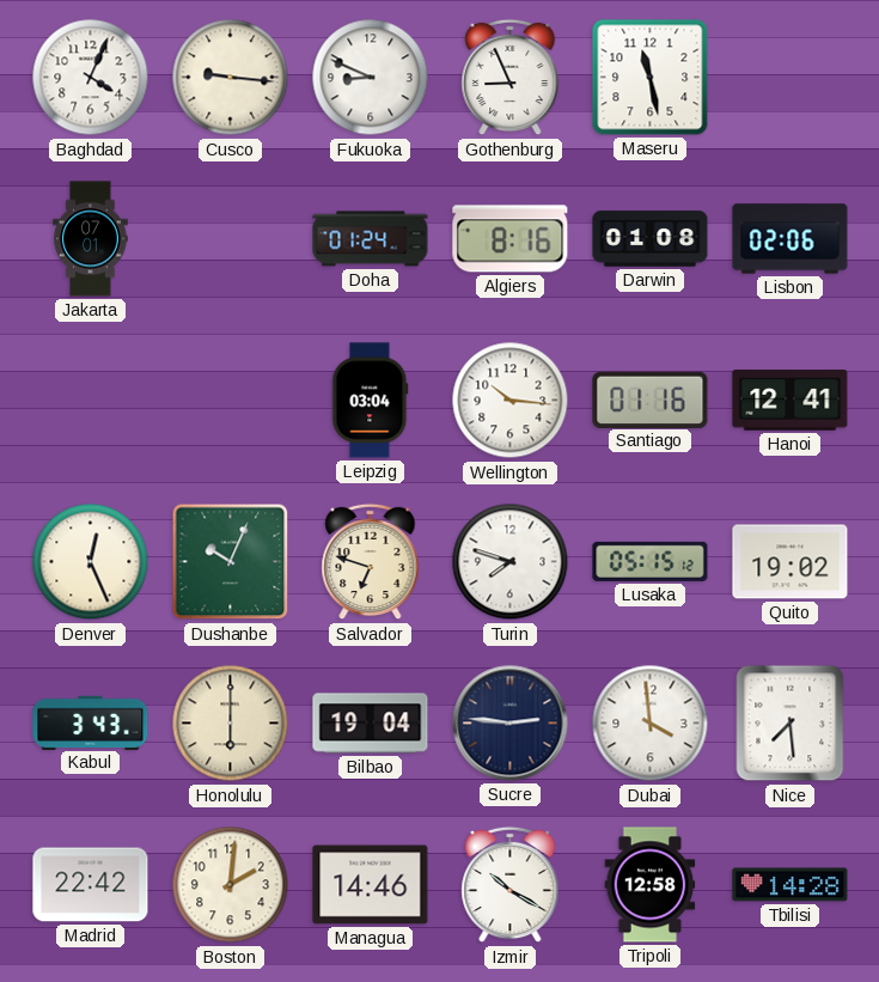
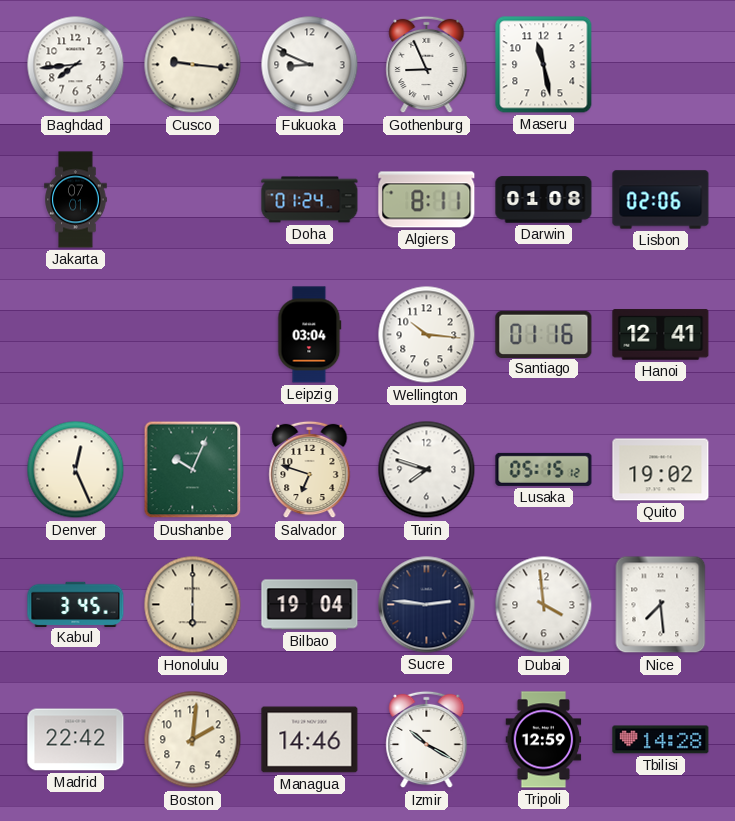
Baghdad: 4:04 -> 7:44 (76, 65)
Algiers: 8:16 -> 8:11 (427, 200)
Kabul: 3:43 -> 3:45 (76, 604)
Tripoli: 12:58 -> 12:59 (544, 740)
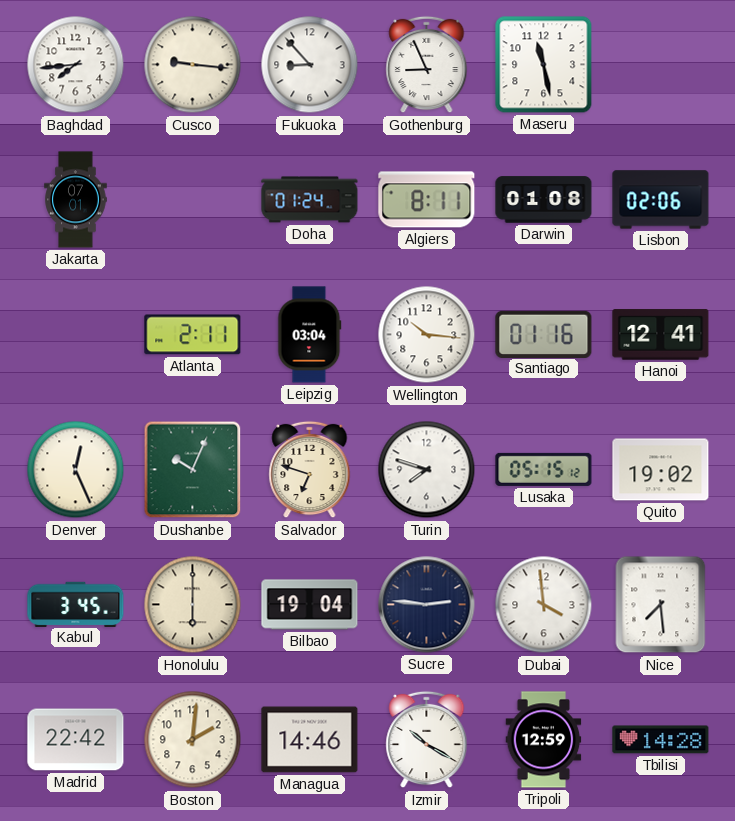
Fukuoka: 8:49 -> 8:53 (310, 65)
Atlanta: none -> 2:11 (193, 335)
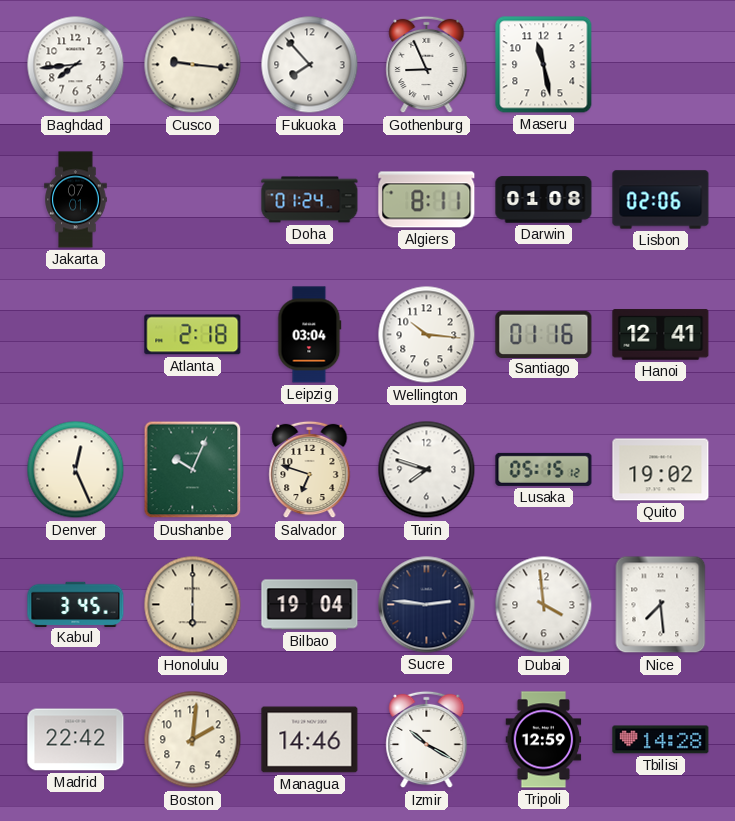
Fukuoka: 8:53 -> 7:53 (310, 65)
Atlanta: 2:11 -> 2:18 (193, 335)
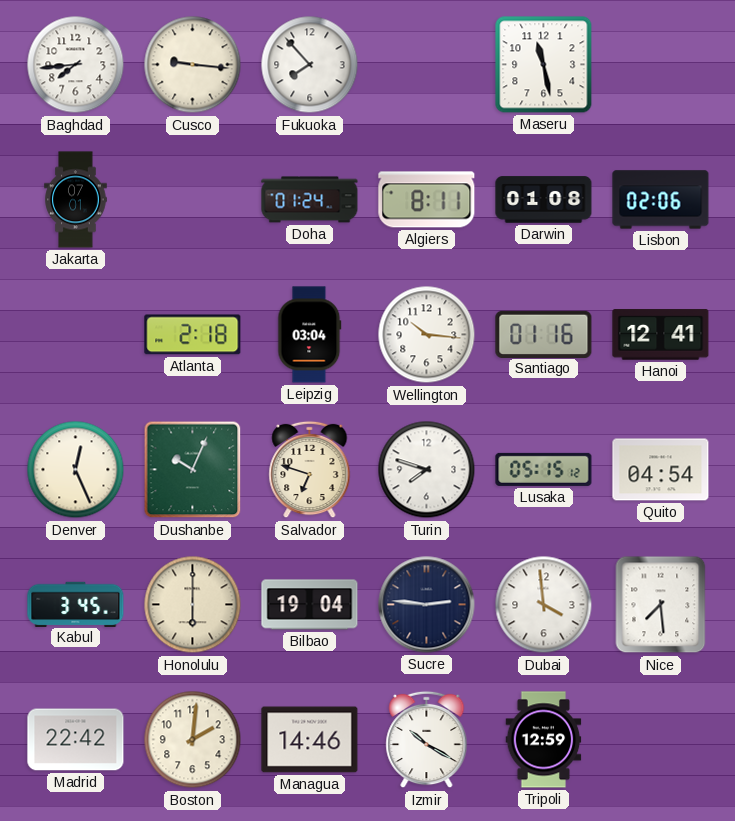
Gothenburg: 8:56 -> none (427, 65)
Quito: 19:02 -> 04:54 (661, 470)
Tbilisi: 14:28 -> none (661, 740)
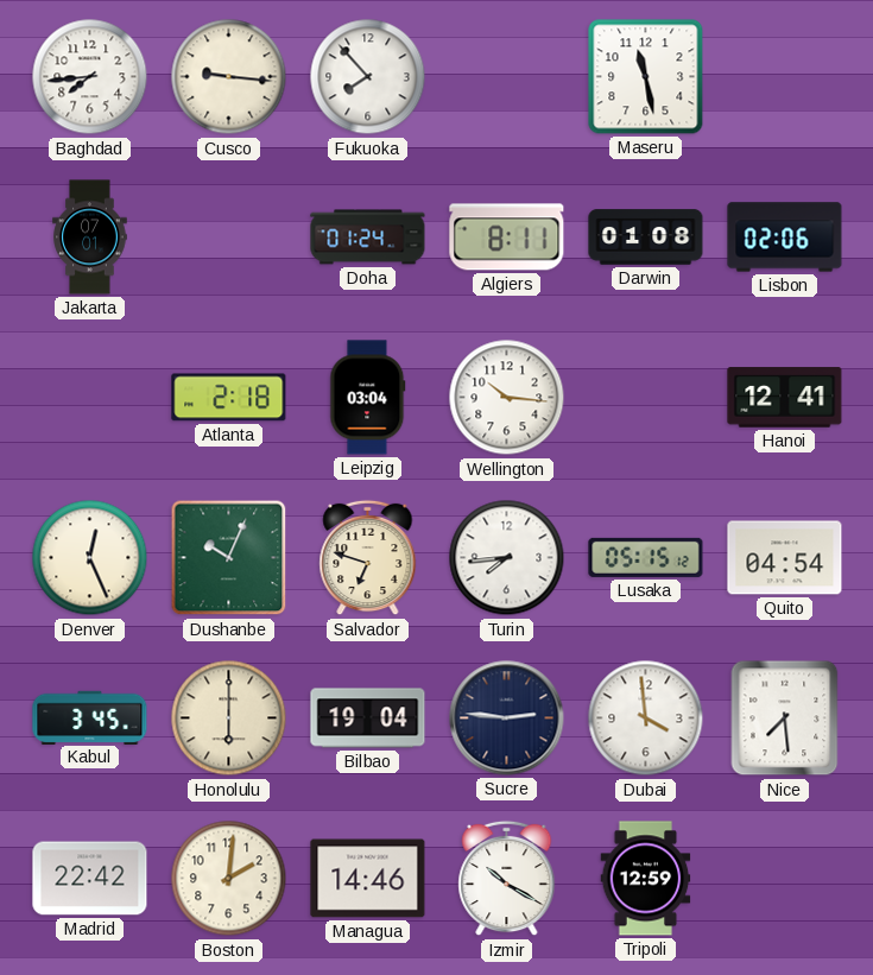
Santiago: 01:16 -> none (544, 334)
Turin: 7:48 -> 7:44 (507, 558)
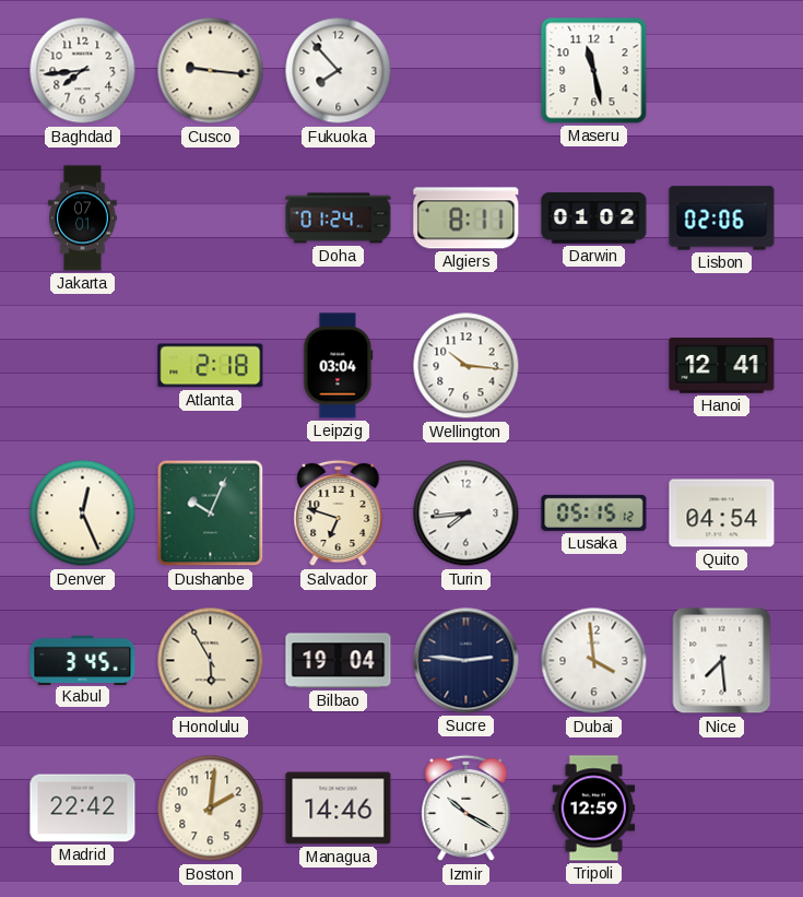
Darwin: 01:08 -> 01:02 (594, 219)
Honolulu: 6:00 -> 5:55 (211, 661)
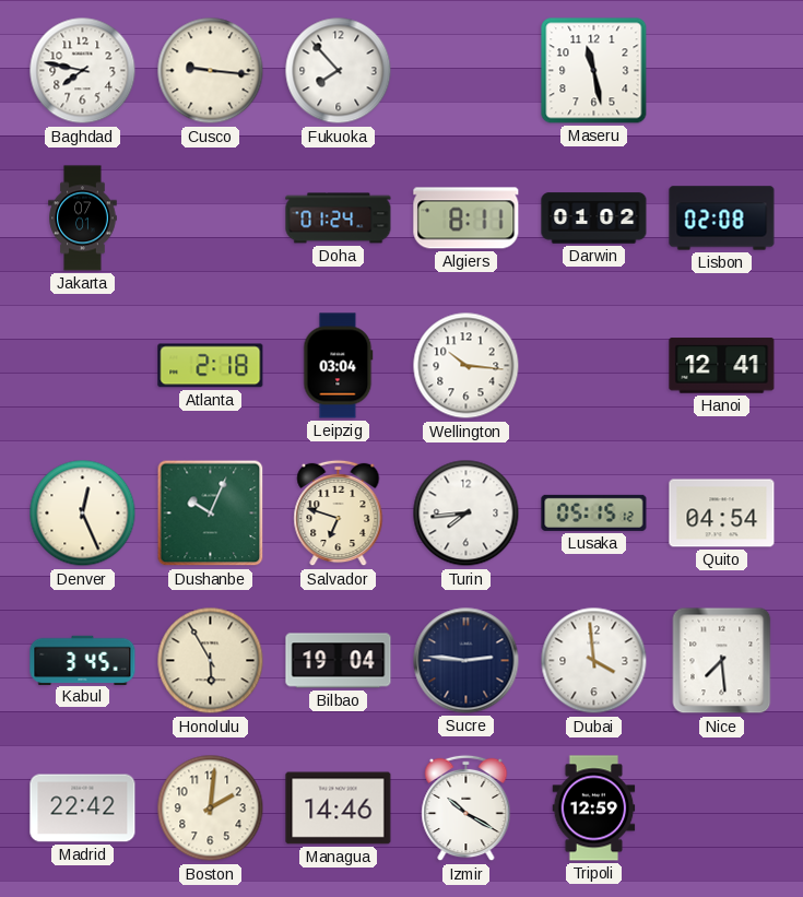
Baghdad: 7:44 -> 7:47 (83, 71)
Lisbon: 02:06 -> 02:08 (722, 219)
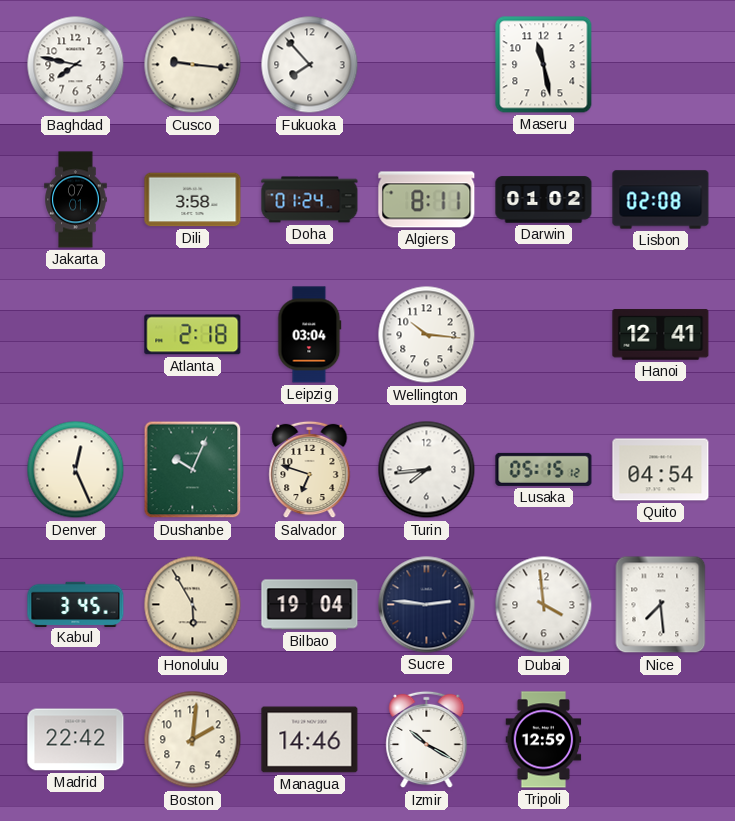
Dili: none -> 3:58 (193, 200)
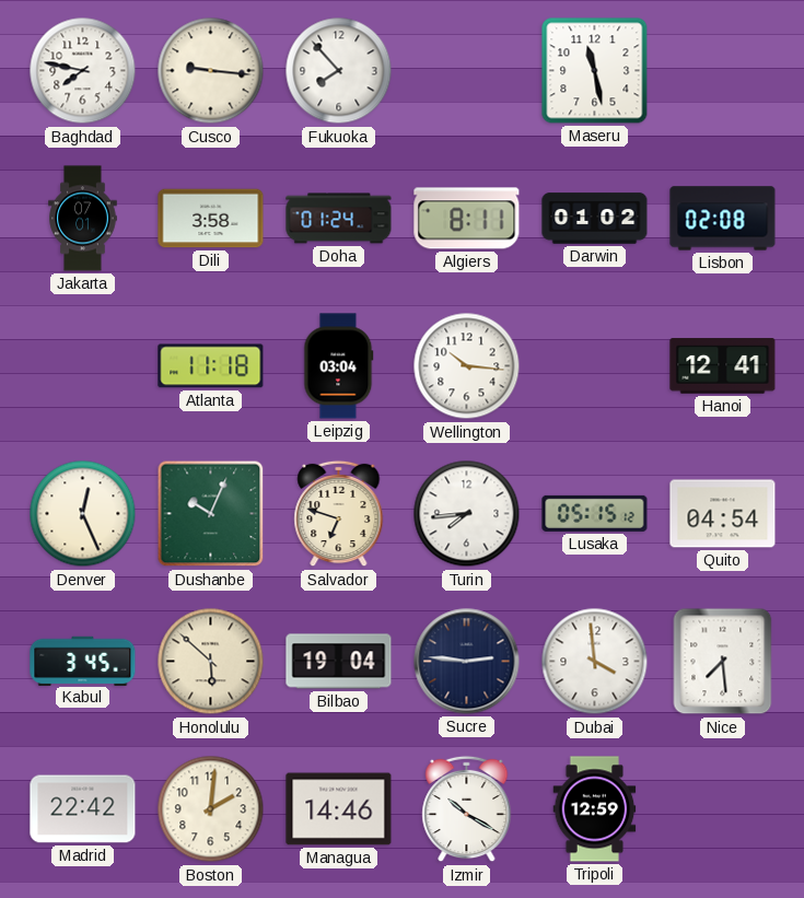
Atlanta: 2:18 -> 11:18 (211, 366)
Honolulu: 5:55 -> 5:52 (211, 662)
